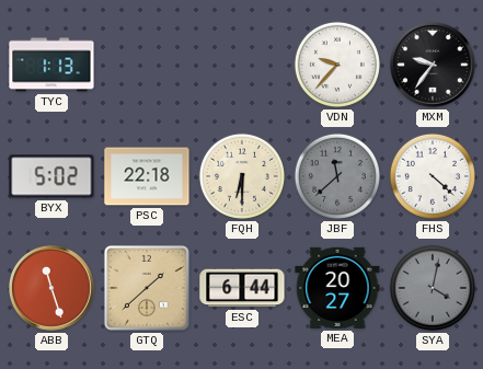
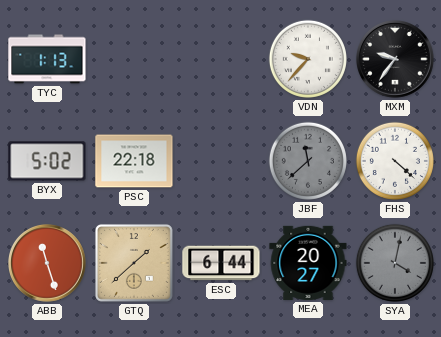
FQH: 6:30 -> none (242, 176)
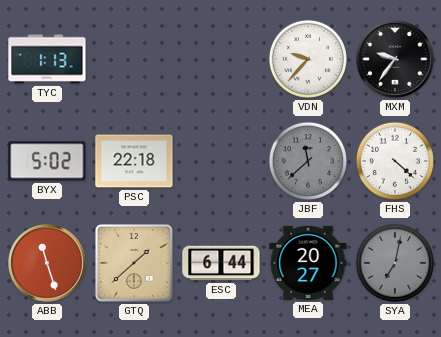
SYA: 4:02 -> 7:02 (395, 263)
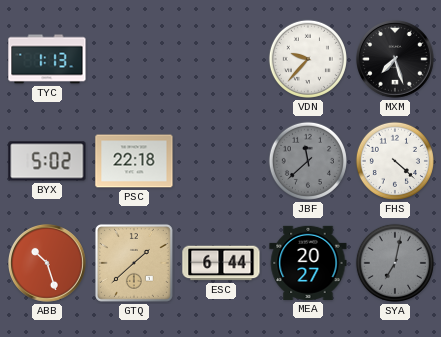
MXM: 9:36 -> 7:27 (396, 60)
ABB: 11:27 -> 10:27 (48, 264)
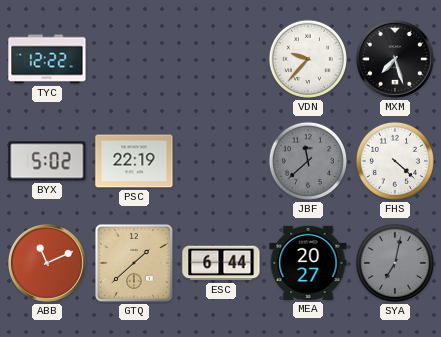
TYC: 1:13 -> 12:22 (47, 59)
PSC: 22:18 -> 22:19 (134, 161)
ABB: 10:27 -> 11:11 (48, 264)
